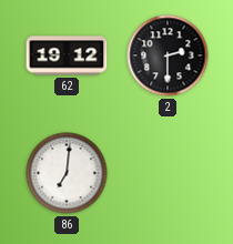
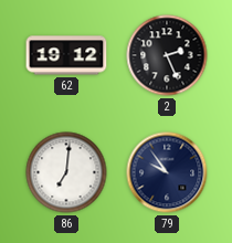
2: 2:30 -> 2:26 (167, 55)
79: none -> 9:54 (167, 172)
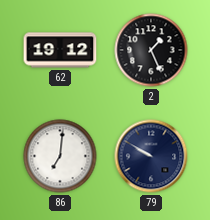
2: 2:26 -> 1:26 (151, 50)
79: 9:54 -> 9:50 (151, 156)
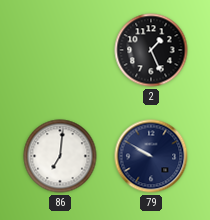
62: 19:12 -> none (60, 50)
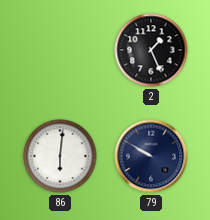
86: 7:01 -> 6:01 (60, 156)
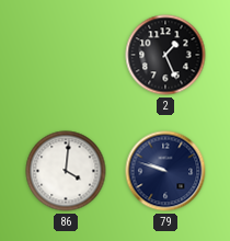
86: 6:01 -> 4:01 (66, 171)
79: 9:50 -> 9:48 (165, 171)
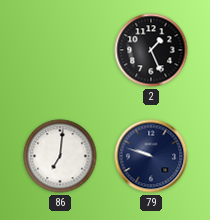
86: 4:01 -> 7:01 (60, 156)
